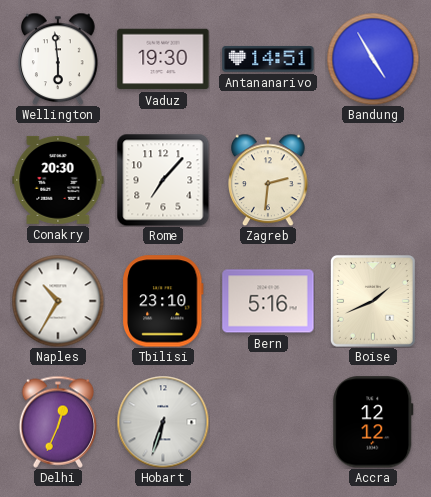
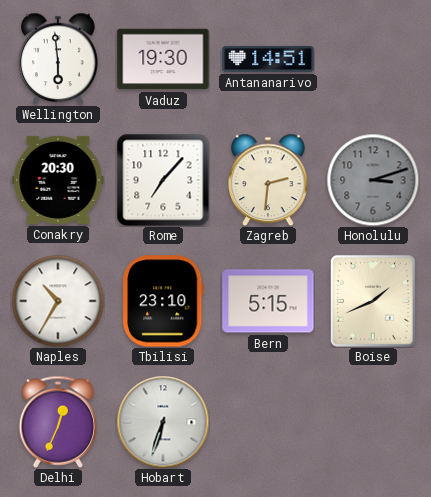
Bandung: 4:55 -> none (373, 59)
Honolulu: none -> 3:12 (373, 180)
Bern: 5:16 -> 5:15 (268, 301)
Accra: 12:12 -> none (373, 422)
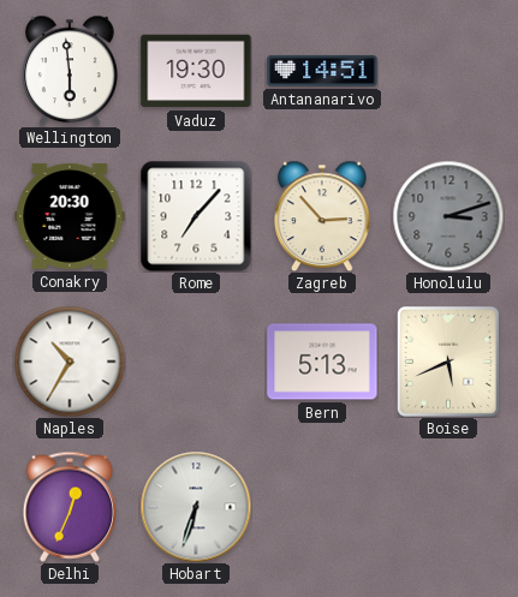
Zagreb: 2:31 -> 2:53 (323, 216)
Tbilisi: 23:10 -> none (163, 301)
Bern: 5:15 -> 5:13 (322, 362)
Boise: 1:41 -> 5:41 (448, 362)
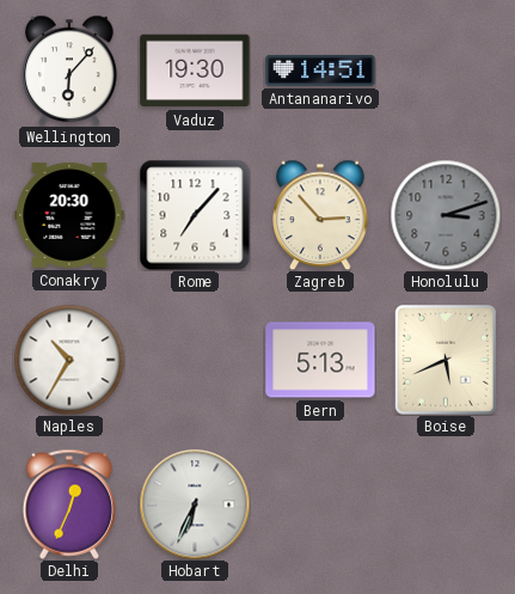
Wellington: 5:59 -> 6:07 (70, 71)
Hobart: 6:33 -> 6:34 (195, 504)
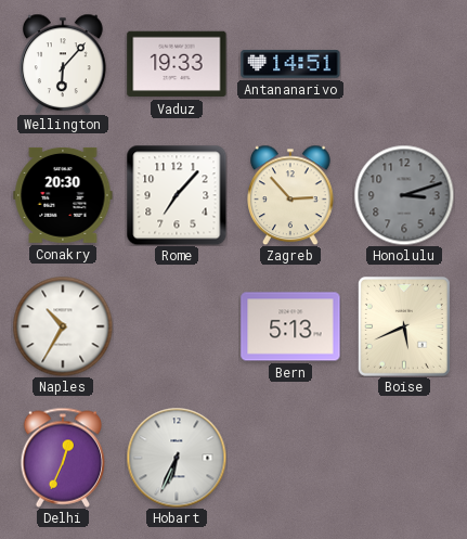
Vaduz: 19:30 -> 19:33 (177, 64)
